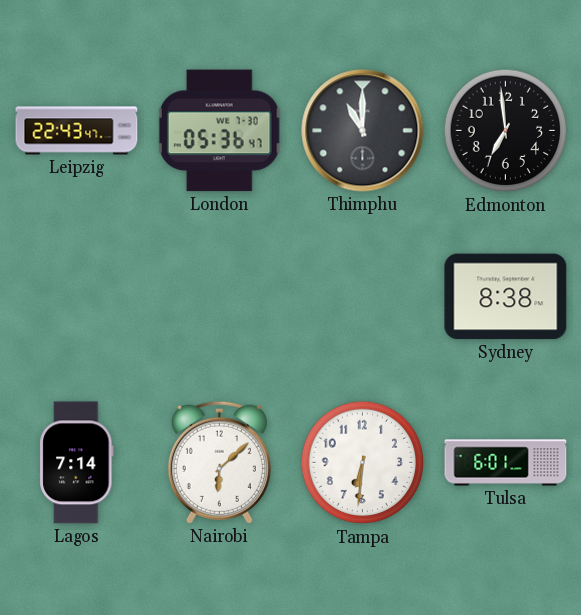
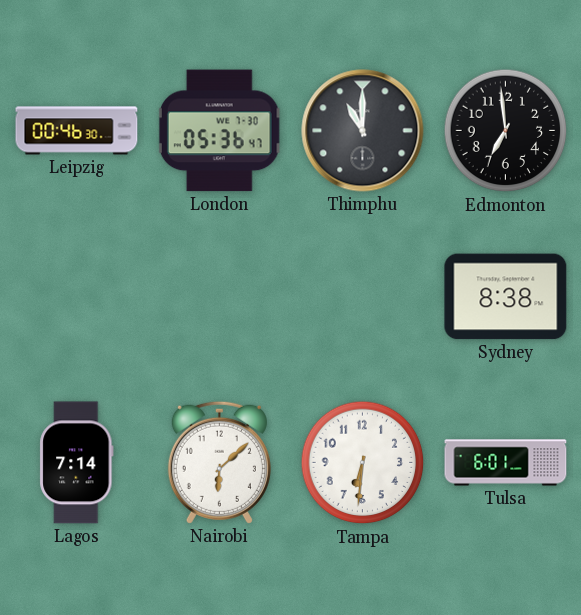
Leipzig: 22:43 -> 00:46 (77, 131)
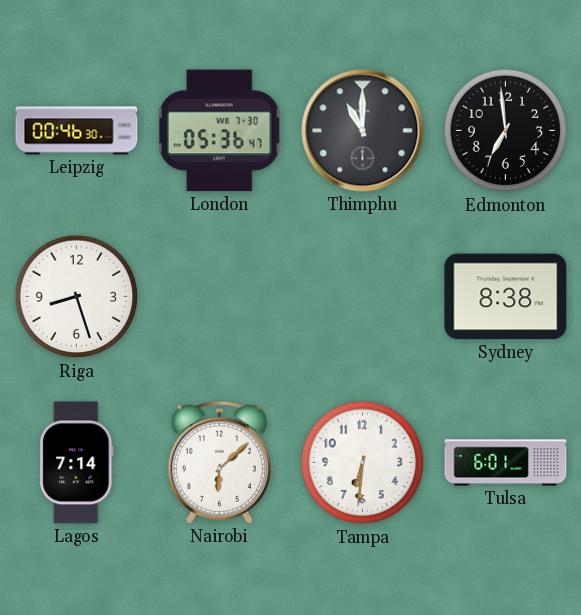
Riga: none -> 8:27 (77, 297)
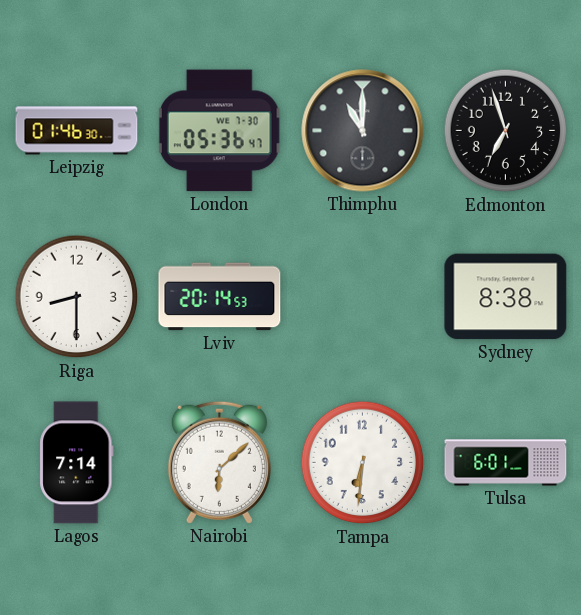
Leipzig: 00:46 -> 01:46 (77, 131)
Edmonton: 6:59 -> 6:57 (506, 131)
Riga: 8:27 -> 8:30 (77, 297)
Lviv: none -> 20:14 (220, 297)
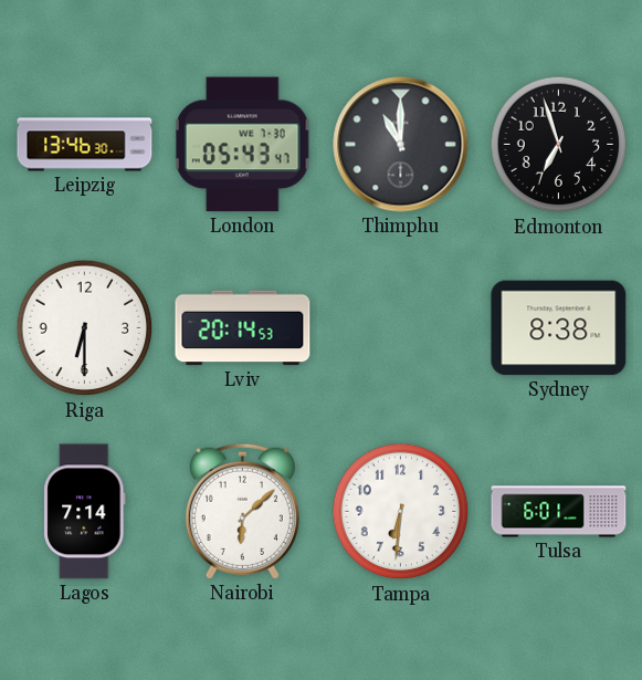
Leipzig: 01:46 -> 13:46 (85, 145)
London: 05:36 -> 05:43 (242, 145)
Riga: 8:30 -> 6:30 (85, 328)
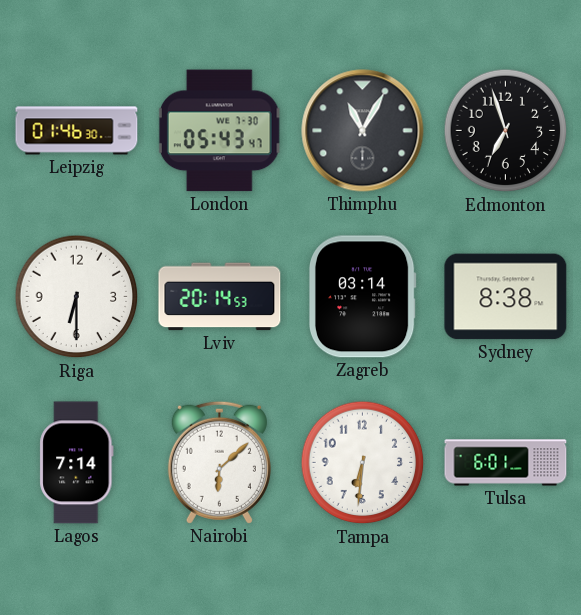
Leipzig: 13:46 -> 01:46 (77, 131)
Thimphu: 11:00 -> 11:05 (363, 131)
Zagreb: none -> 03:14 (362, 297)
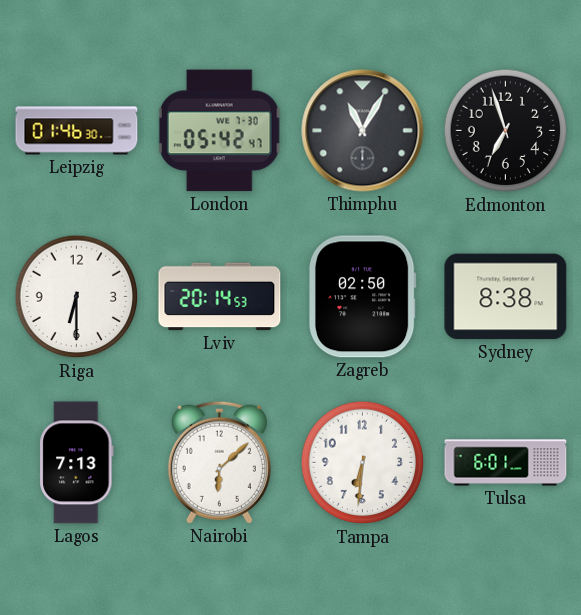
London: 05:43 -> 05:42 (219, 131)
Zagreb: 03:14 -> 02:50 (362, 297)
Lagos: 7:14 -> 7:13 (77, 463)
